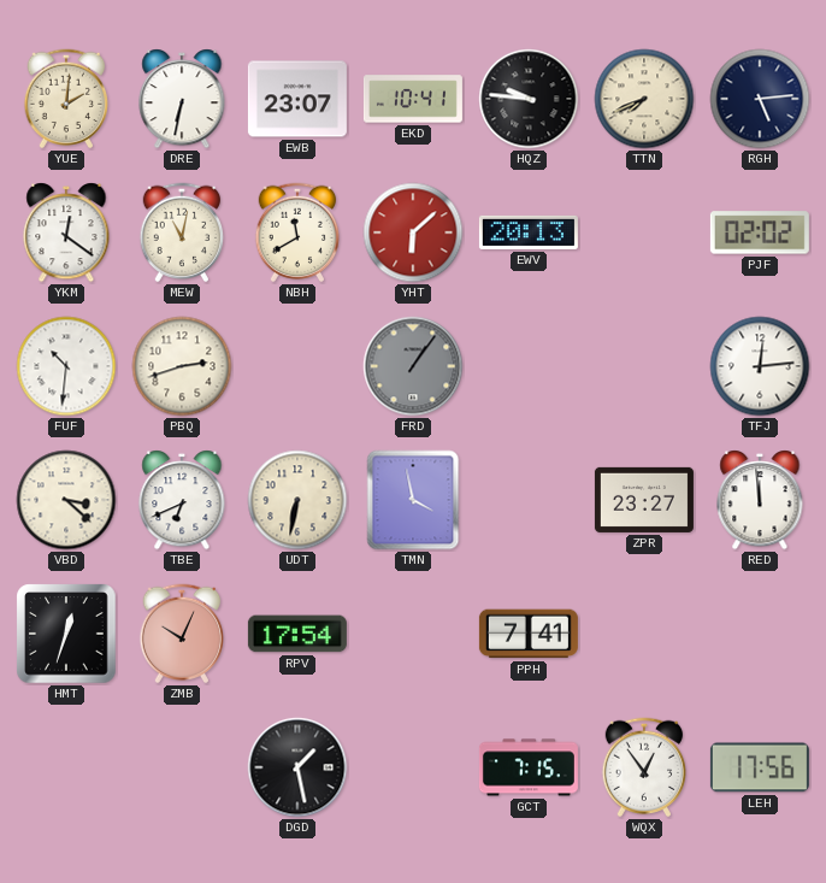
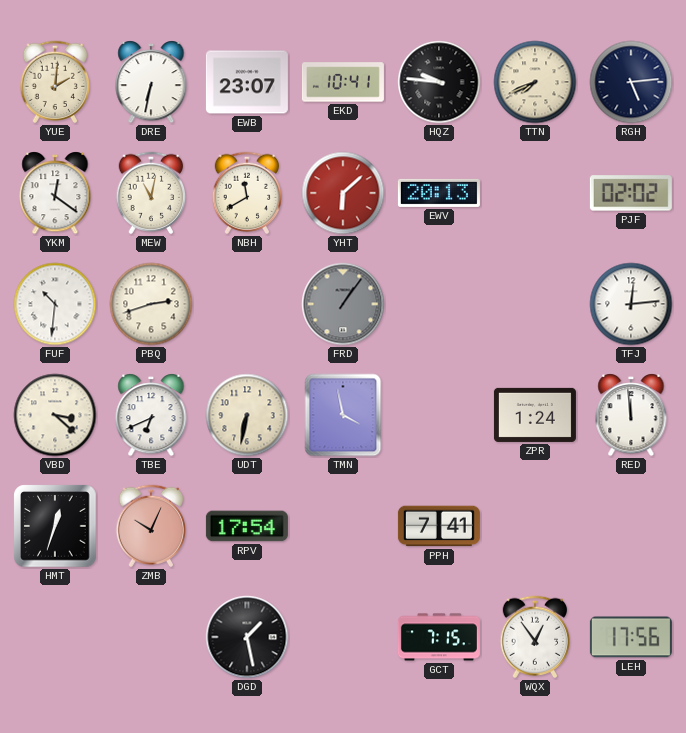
ZPR: 23:27 -> 1:24 (535, 415)
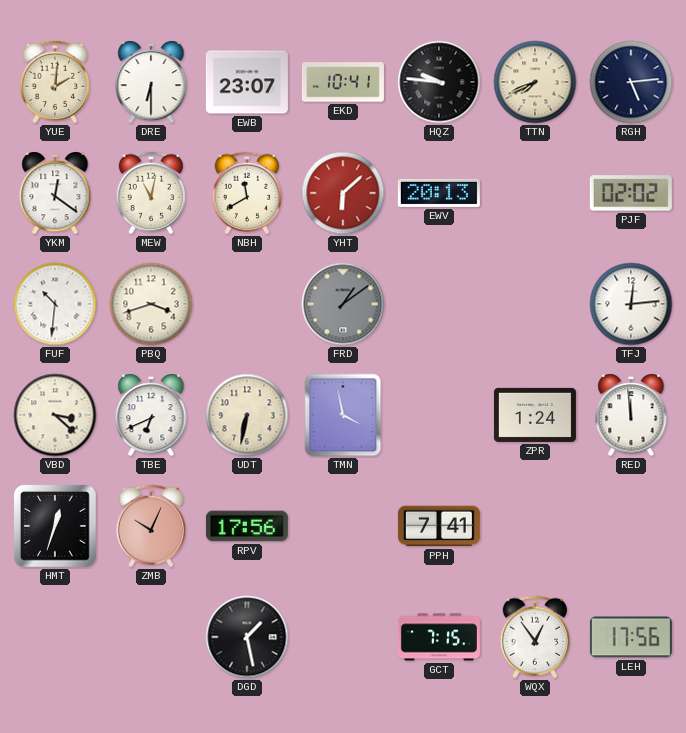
DRE: 6:32 -> 6:30 (151, 82)
PBQ: 2:42 -> 3:42 (151, 304)
FRD: 1:06 -> 1:09 (343, 304)
RPV: 17:54 -> 17:56 (247, 526)
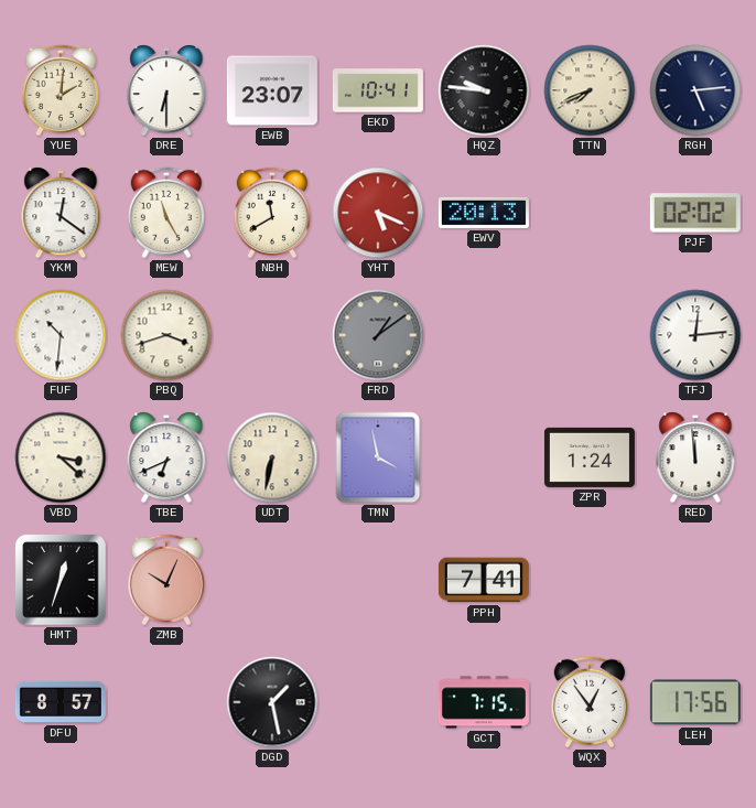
MEW: 11:02 -> 11:25 (166, 213)
YHT: 6:08 -> 5:19 (378, 213)
RPV: 17:56 -> none (247, 526)
DFU: none -> 8:57 (61, 702)
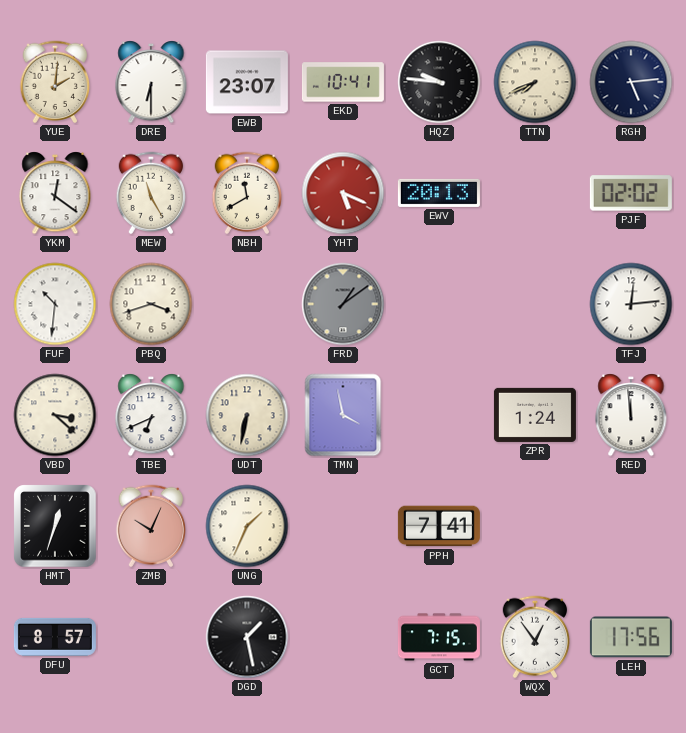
UNG: none -> 1:34 (247, 526)
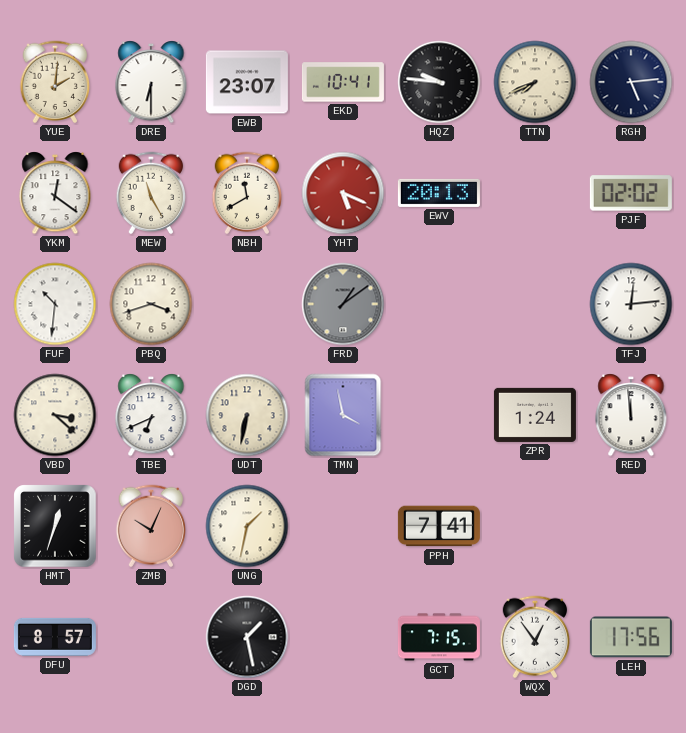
UNG: 1:34 -> 1:32 (247, 526)
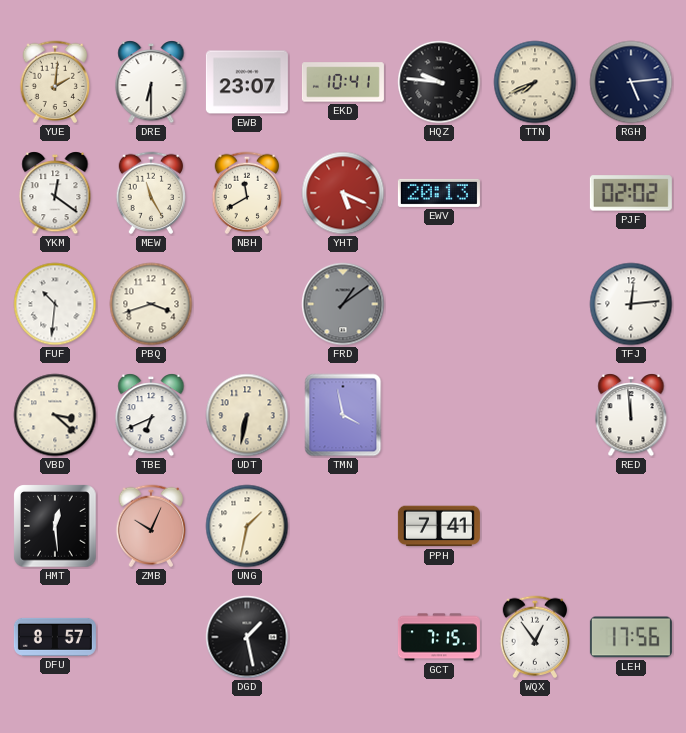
ZPR: 1:24 -> none (535, 415)
HMT: 12:33 -> 12:29 (55, 526)
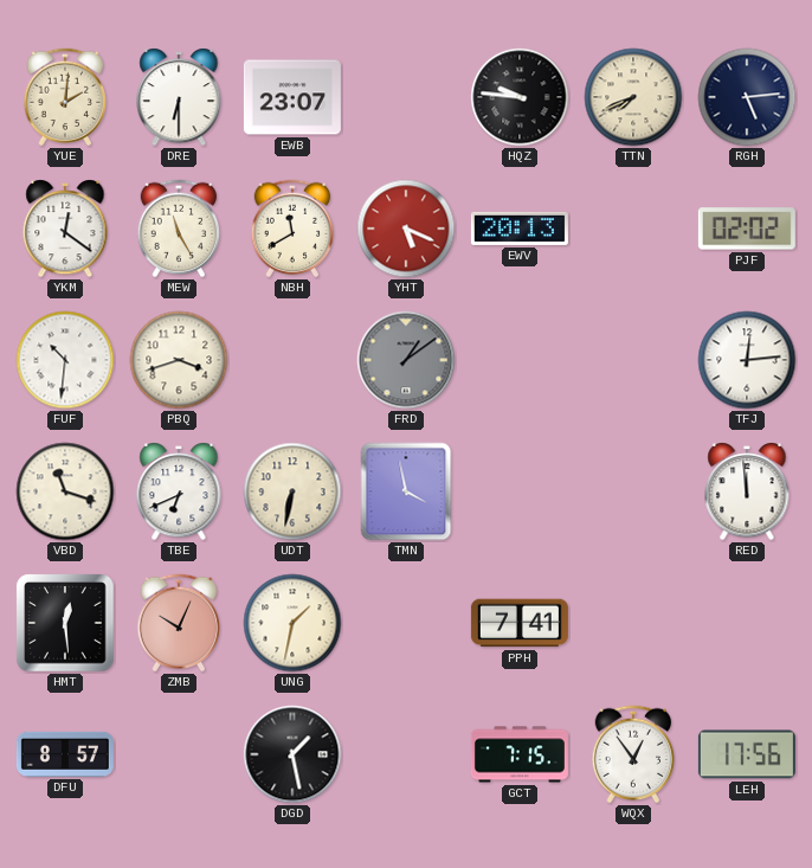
EKD: 10:41 -> none (343, 82)
VBD: 3:22 -> 11:18 (65, 491)
